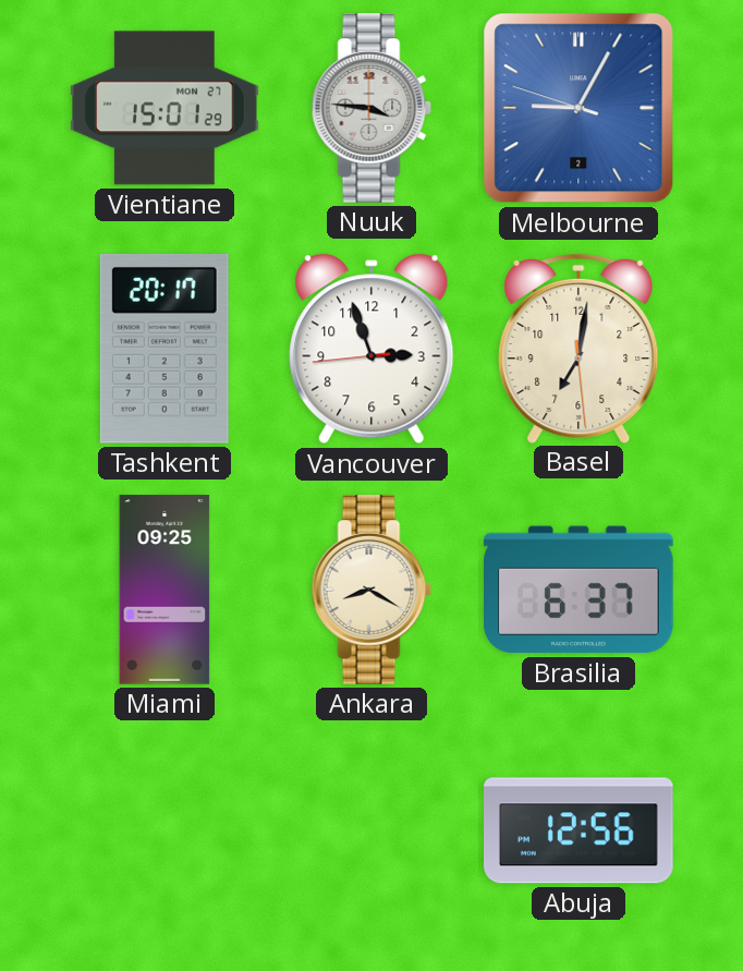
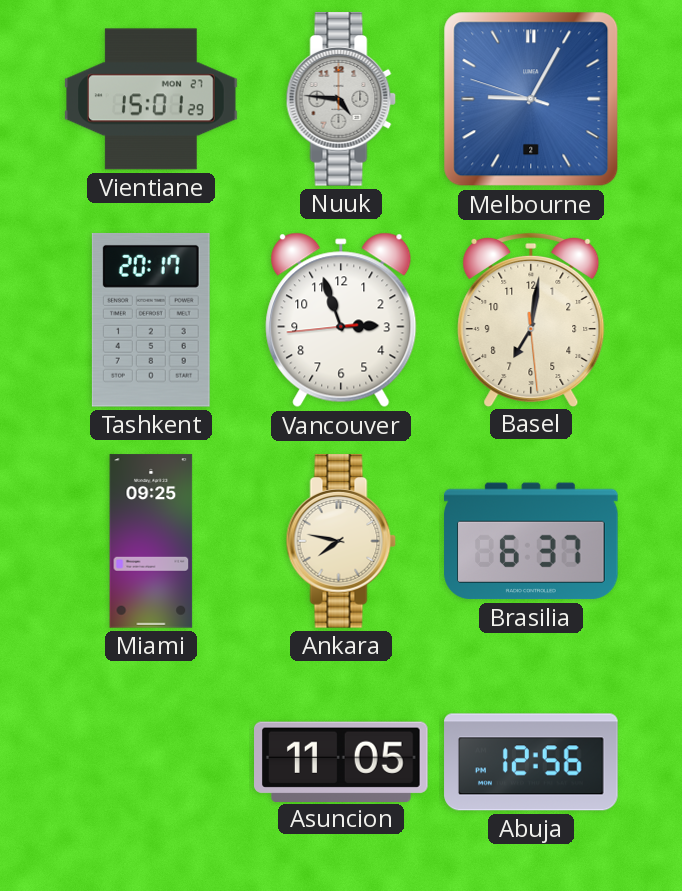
Nuuk: 3:46 -> 4:46 (341, 99)
Ankara: 8:20 -> 7:47 (341, 541)
Asuncion: none -> 11:05 (342, 761)
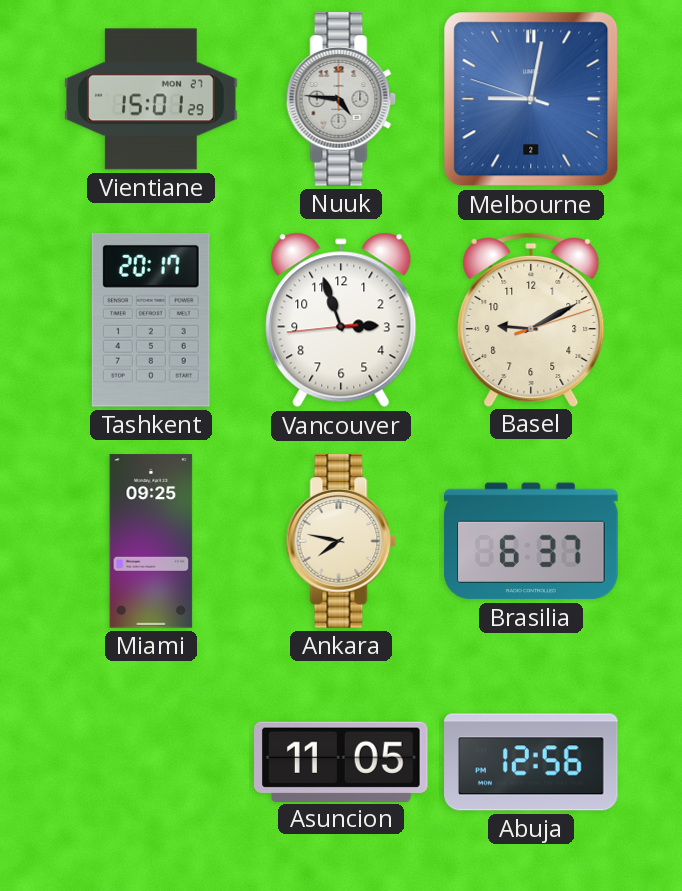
Melbourne: 9:04 -> 9:01 (531, 99)
Basel: 7:01 -> 9:10 (531, 319)
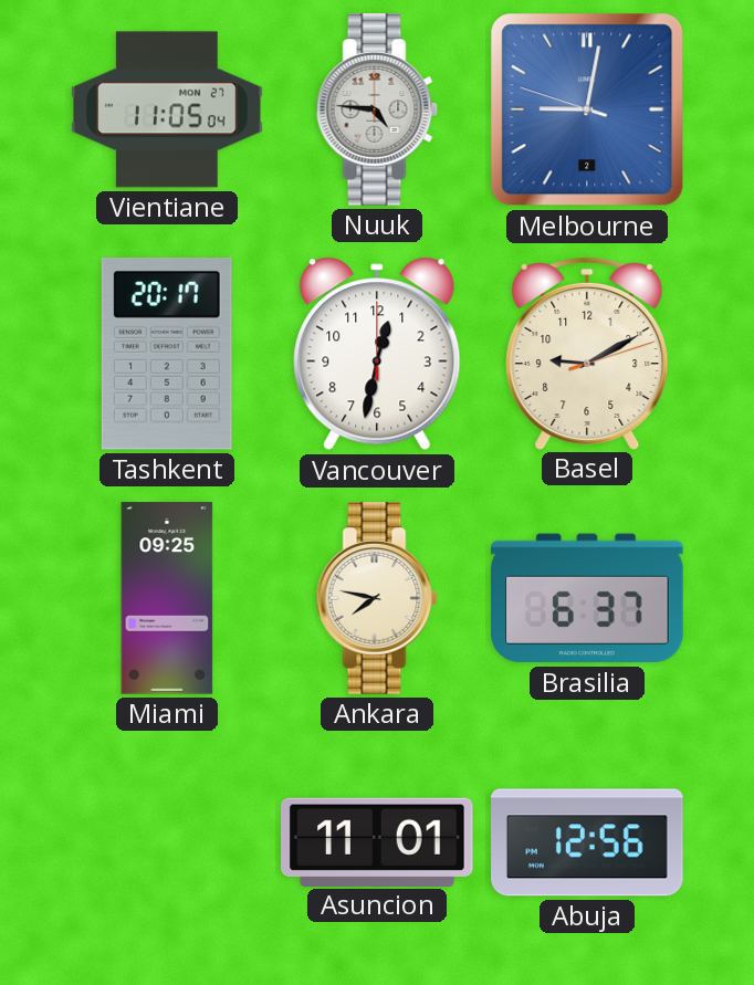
Vientiane: 15:01 -> 11:05 (167, 109)
Vancouver: 2:56 -> 12:32 (377, 354)
Asuncion: 11:05 -> 11:01 (378, 841)
